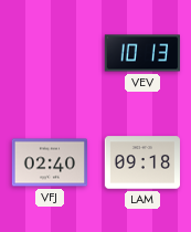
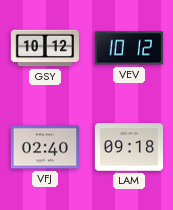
GSY: none -> 10:12 (45, 48)
VEV: 10:13 -> 10:12 (128, 48)
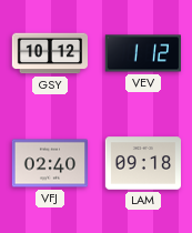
VEV: 10:12 -> 1:12 (142, 53)
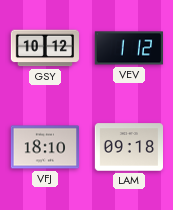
VFJ: 02:40 -> 18:10 (44, 147)
